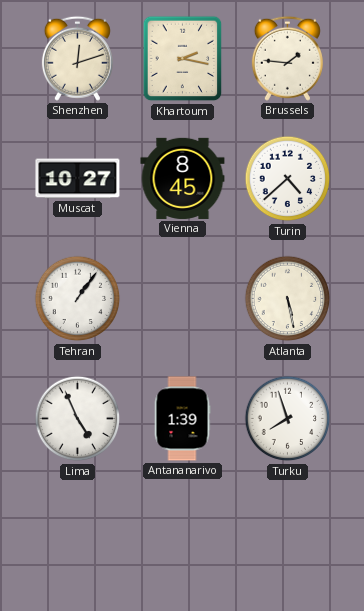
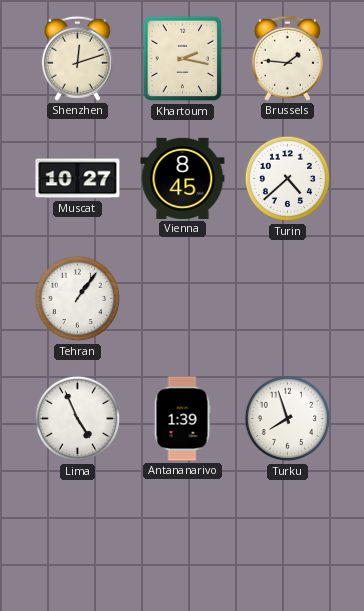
Atlanta: 5:28 -> none (288, 299)
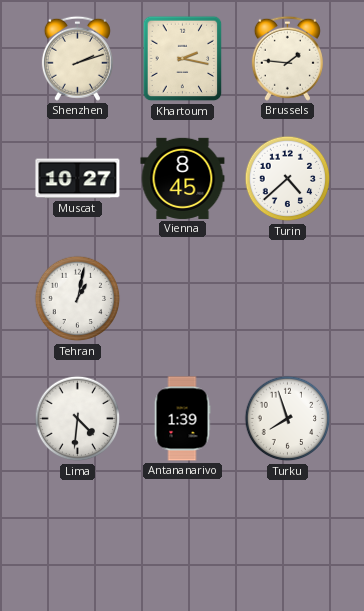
Shenzhen: 12:12 -> 2:12 (77, 58)
Tehran: 1:06 -> 1:02 (78, 299)
Lima: 4:56 -> 4:31 (78, 419)
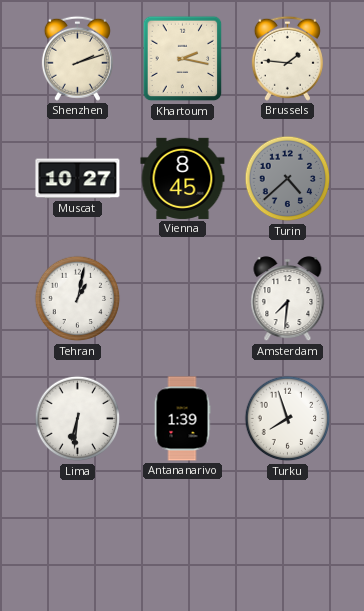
Turin dial: white -> grey (288, 179)
Amsterdam: none -> 7:31 (288, 299)
Lima: 4:31 -> 6:31 (78, 419)
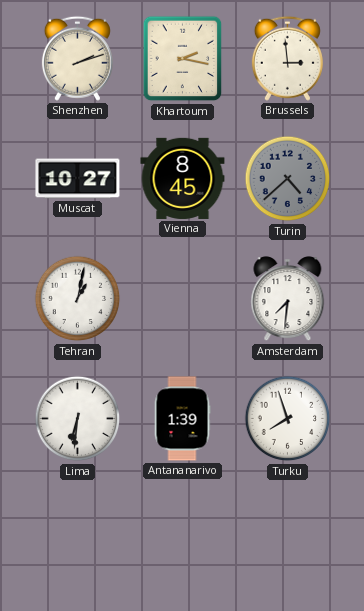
Brussels: 1:46 -> 2:59 (287, 58)
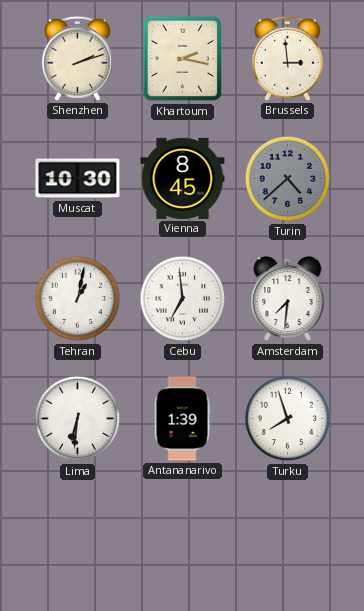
Muscat: 10:27 -> 10:30 (78, 179)
Cebu: none -> 6:59 (183, 299)
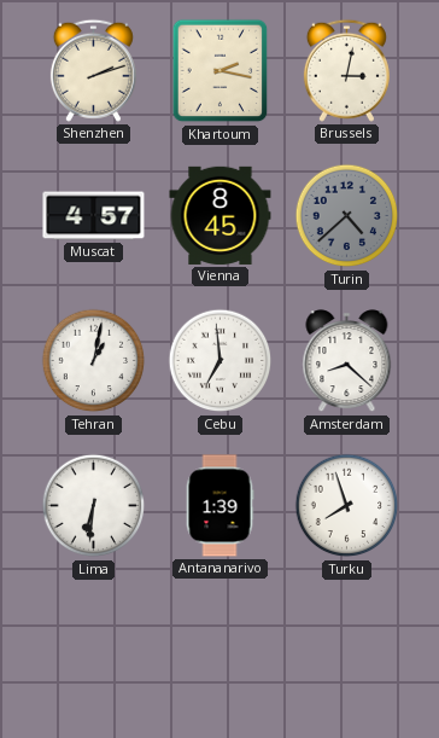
Brussels: 2:59 -> 3:02 (346, 70)
Muscat: 10:30 -> 4:57 (94, 216)
Amsterdam: 7:31 -> 8:22 (347, 361)
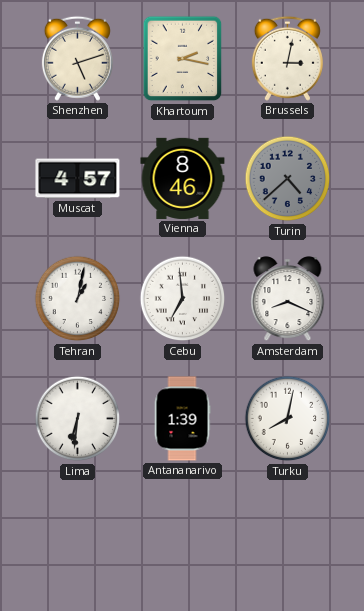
Shenzhen: 2:12 -> 5:12 (77, 58)
Vienna: 8:45 -> 8:46 (183, 178)
Amsterdam: 8:22 -> 8:19 (288, 299)
Turku: 7:57 -> 8:02 (288, 419)
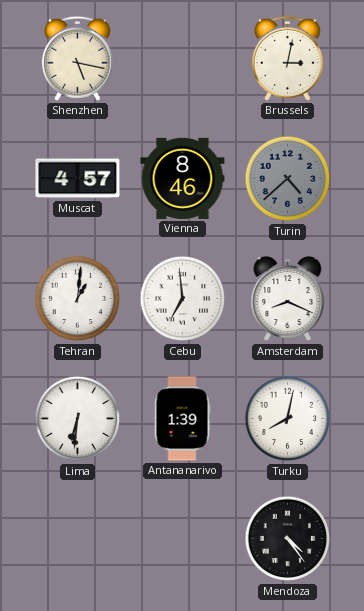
Shenzhen: 5:12 -> 5:17 (77, 58)
Khartoum: 2:17 -> none (183, 59)
Tehran: 1:02 -> 1:01 (78, 299)
Mendoza: none -> 4:24 (288, 539)
